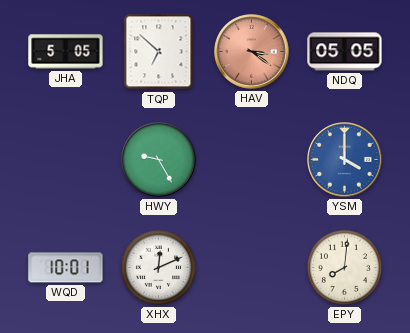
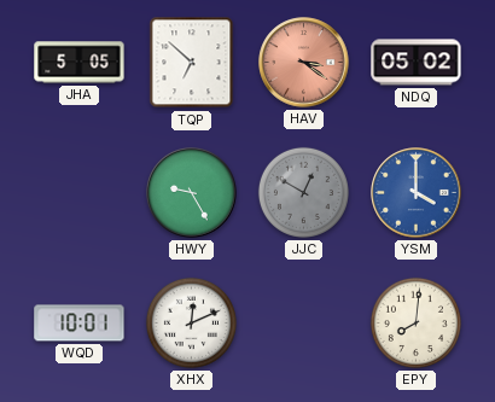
NDQ: 05:05 -> 05:02 (417, 63)
JJC: none -> 12:50 (303, 192)
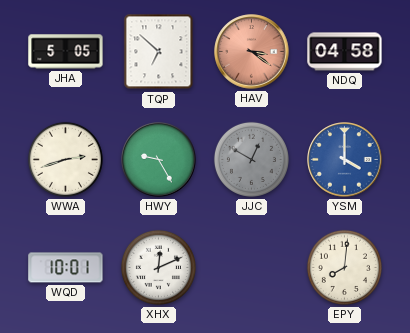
NDQ: 05:02 -> 04:58 (345, 52)
WWA: none -> 2:42 (65, 159)
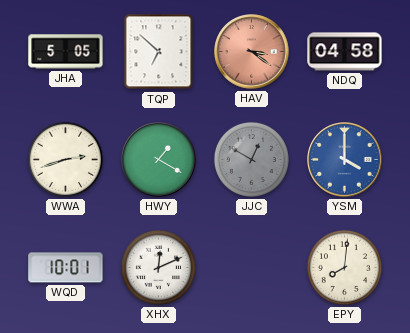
HWY: 9:25 -> 1:20 (159, 160)
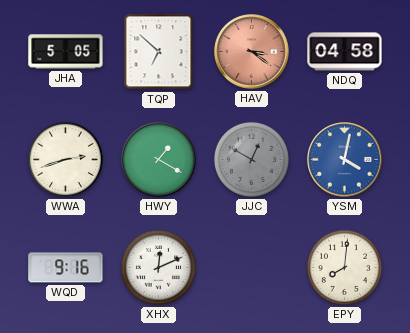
YSM: 4:00 -> 4:02 (345, 160)
WQD: 10:01 -> 9:16 (66, 268)
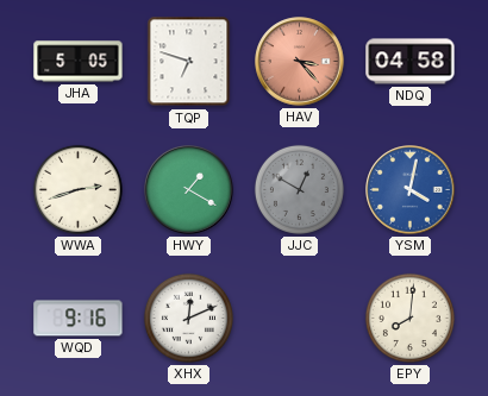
TQP: 6:52 -> 6:48 (189, 62)
HAV: 3:21 -> 3:23 (300, 62)
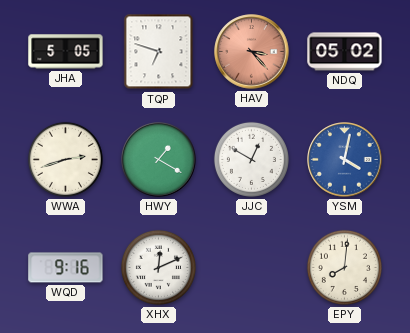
NDQ: 04:58 -> 05:02 (345, 52)
JJC dial: grey -> white (251, 159)
